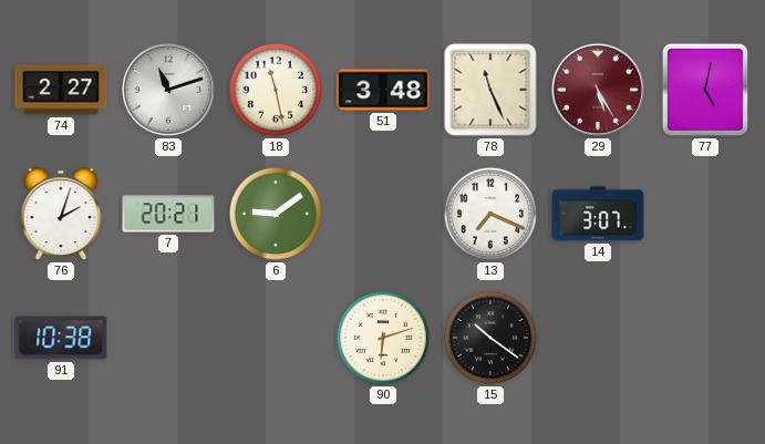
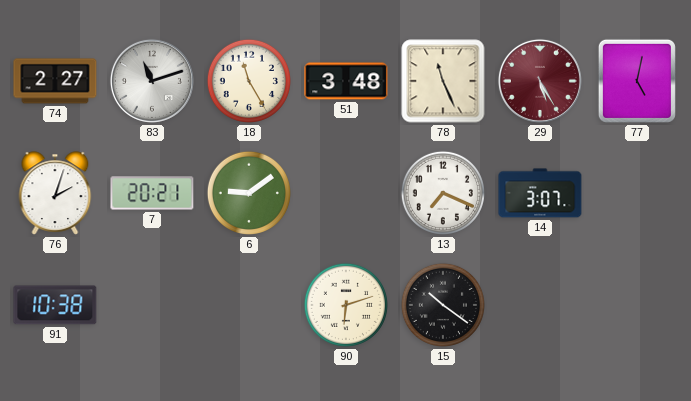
18: 11:28 -> 11:25 (249, 81)
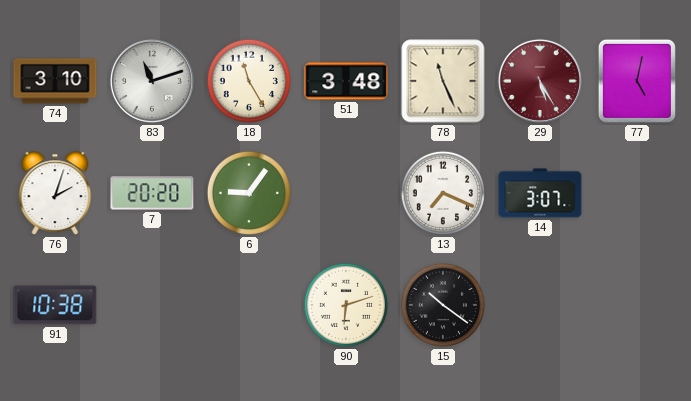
74: 2:27 -> 3:10 (55, 81)
7: 20:21 -> 20:20 (152, 193)
6: 9:09 -> 9:06 (249, 193)
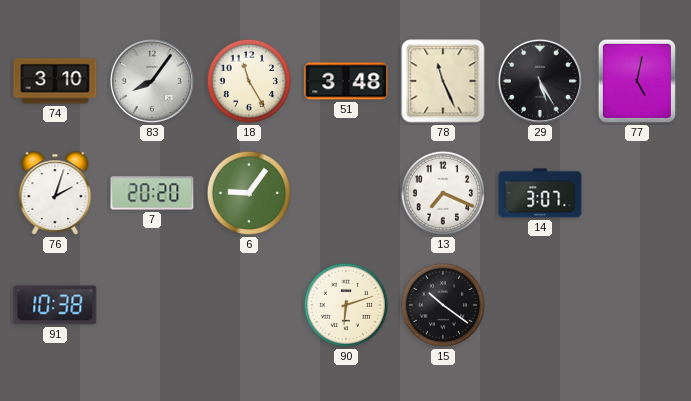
83: 11:12 -> 8:06 (152, 81)
29 dial: burgundy -> black (540, 81)
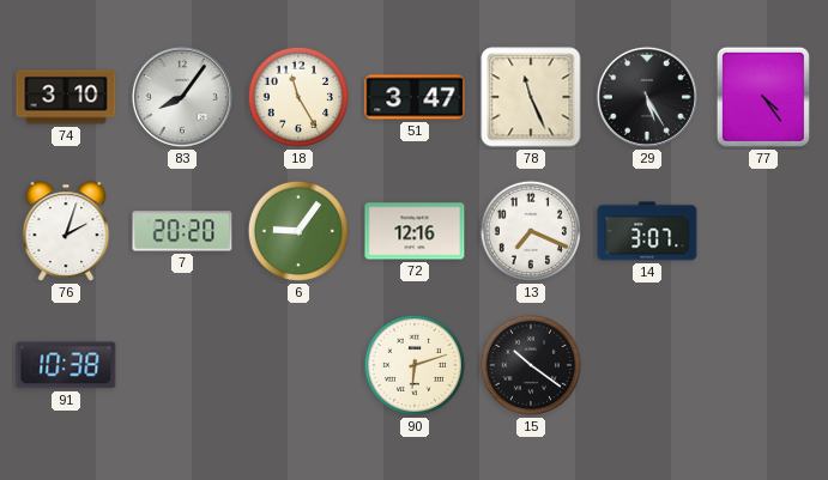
51: 3:48 -> 3:47 (415, 97)
77: 5:02 -> 4:24 (763, 97)
72: none -> 12:16 (415, 231)
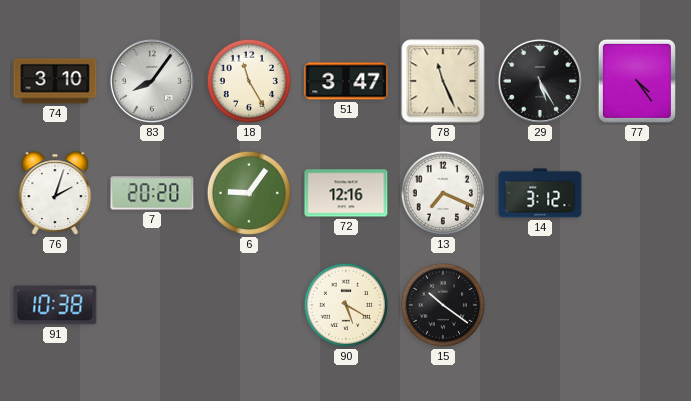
14: 3:07 -> 3:12 (540, 193)
90: 6:12 -> 5:20 (346, 305)
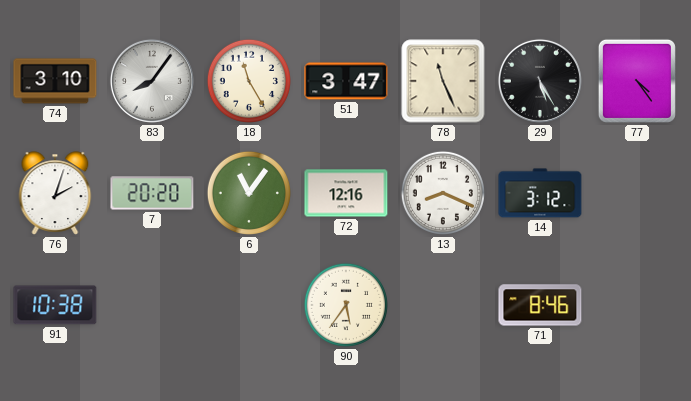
6: 9:06 -> 11:06 (249, 193)
13: 7:19 -> 8:19 (443, 193)
90: 5:20 -> 5:36 (346, 305)
15: 10:21 -> none (443, 305)
71: none -> 8:46 (540, 305)
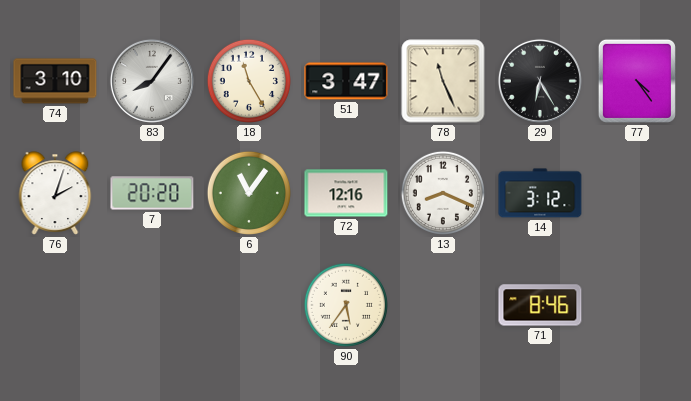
29: 5:25 -> 6:25 (540, 81)
91: 10:38 -> none (55, 305)
